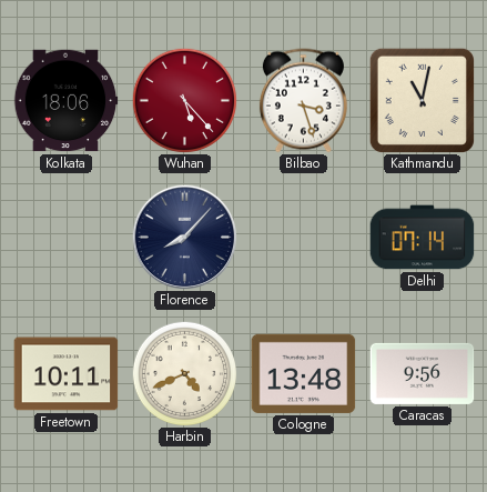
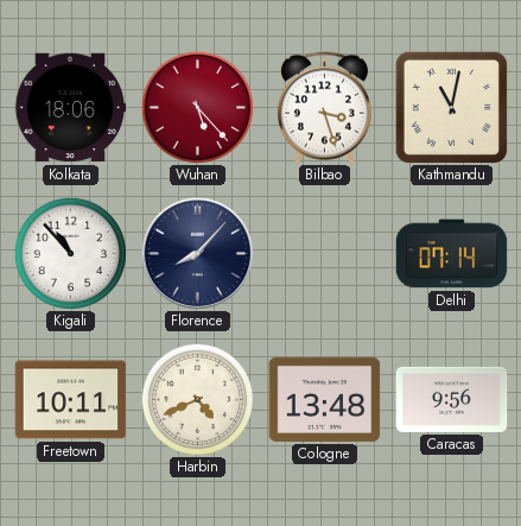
Kigali: none -> 10:53 (70, 253)
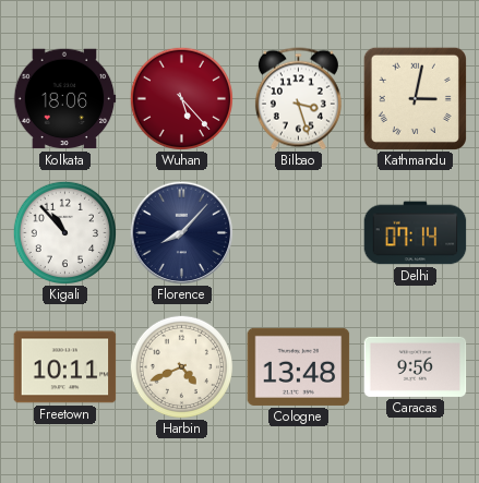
Kathmandu: 11:02 -> 3:02 (415, 98)
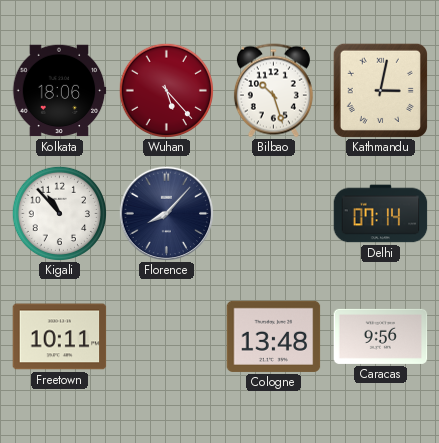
Bilbao: 3:27 -> 10:27 (273, 91)
Harbin: 4:41 -> none (181, 366)
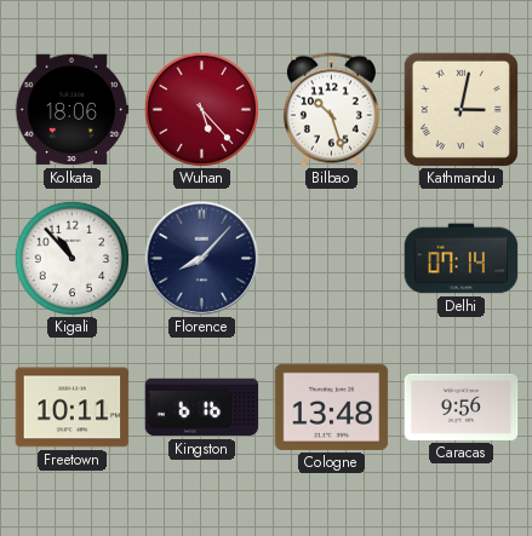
Kingston: none -> 6:16 (202, 408)
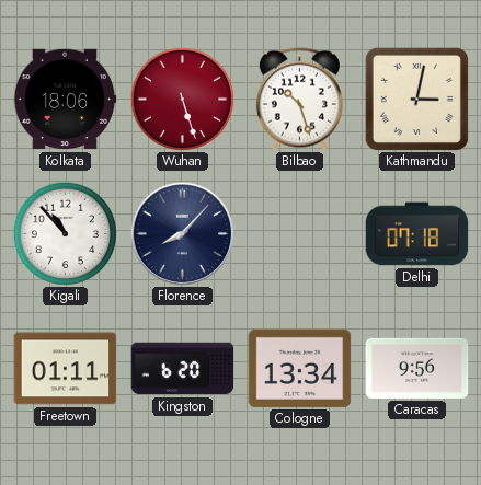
Wuhan: 5:23 -> 5:27 (182, 99)
Delhi: 07:14 -> 07:18 (417, 234)
Freetown: 10:11 -> 01:11 (66, 369)
Kingston: 6:16 -> 6:20 (183, 369)
Cologne: 13:48 -> 13:34 (300, 368)
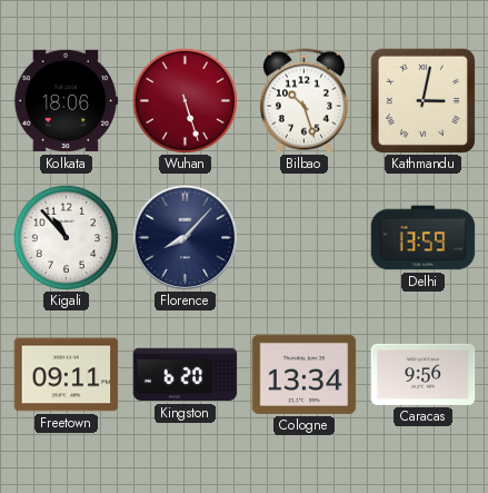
Delhi: 07:18 -> 13:59 (424, 238)
Freetown: 01:11 -> 09:11 (67, 375)
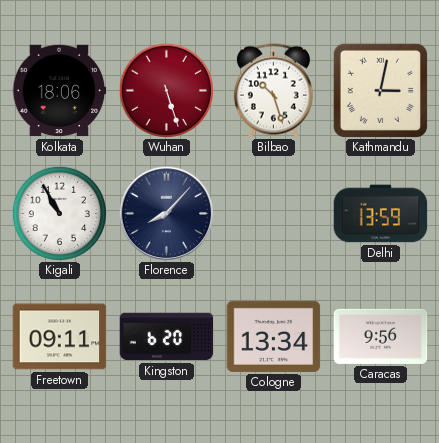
Kigali: 10:53 -> 10:55 (59, 213)
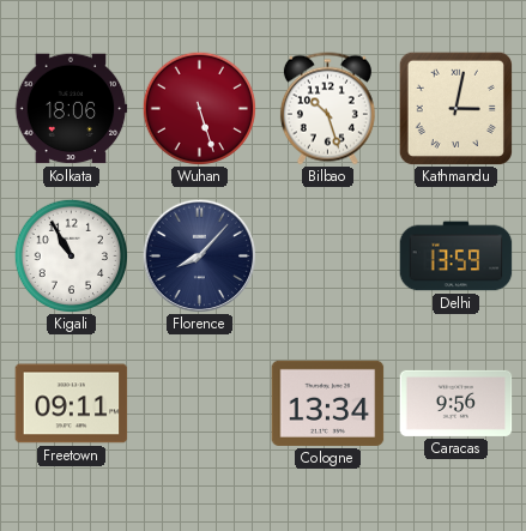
Kingston: 6:20 -> none (167, 337)
